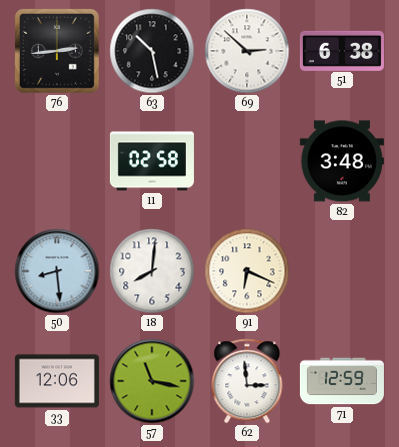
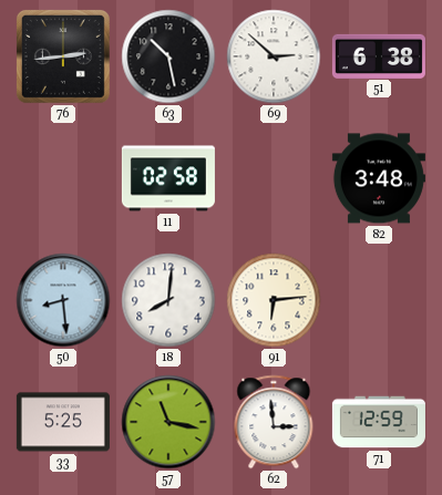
91: 6:19 -> 6:14 (274, 300)
33: 12:06 -> 5:25 (63, 422)
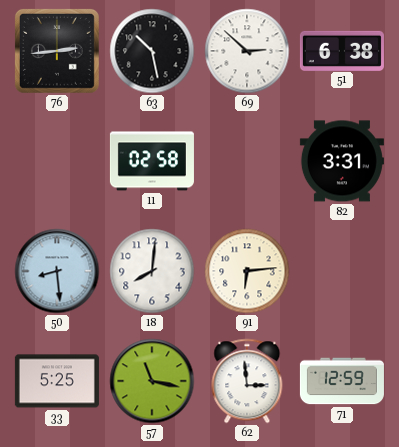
82: 3:48 -> 3:31 (342, 161)
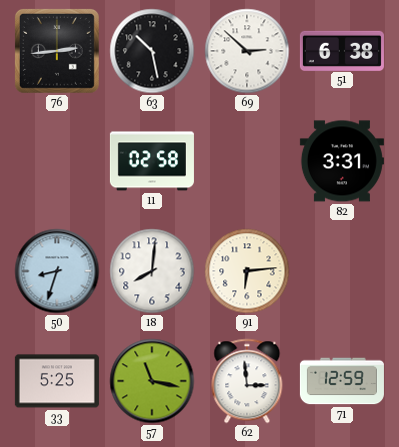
50: 8:29 -> 8:33 (57, 271)
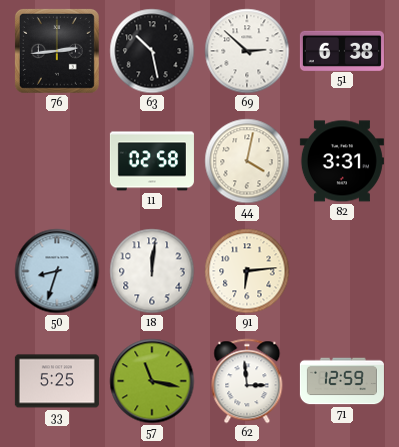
44: none -> 4:02 (247, 161)
18: 8:01 -> 12:01 (152, 271)
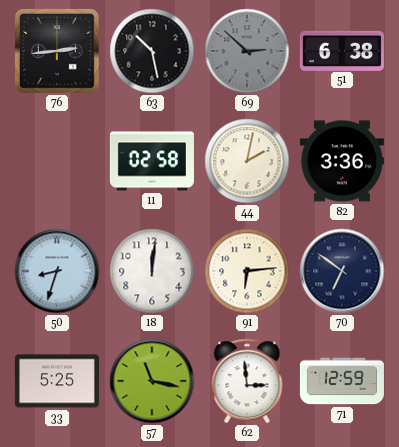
69 dial: white -> grey (247, 51)
44: 4:02 -> 2:02 (247, 161)
82: 3:31 -> 3:36 (342, 161)
70: none -> 6:51 (342, 271)
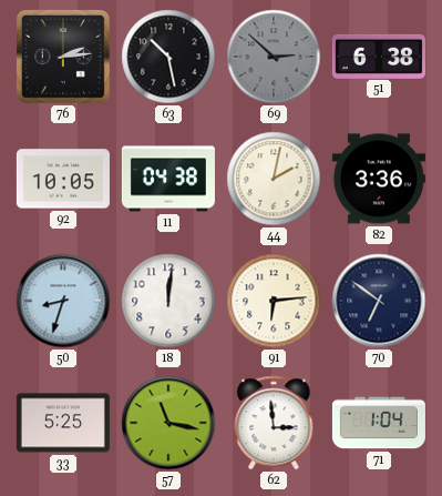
76: 2:44 -> 2:14 (63, 57)
92: none -> 10:05 (63, 179)
11: 02:58 -> 04:38 (168, 179)
71: 12:59 -> 1:04 (379, 423)
